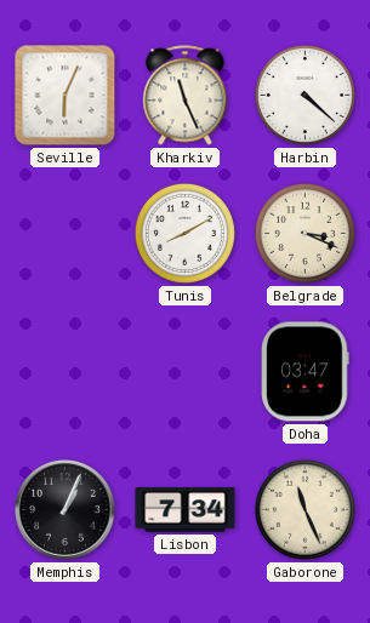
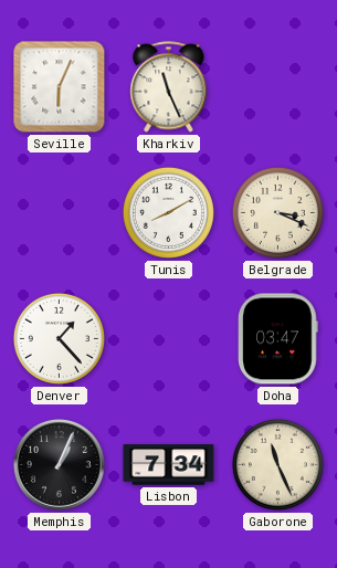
Harbin: 4:22 -> none (304, 95)
Denver: none -> 1:23 (59, 338)
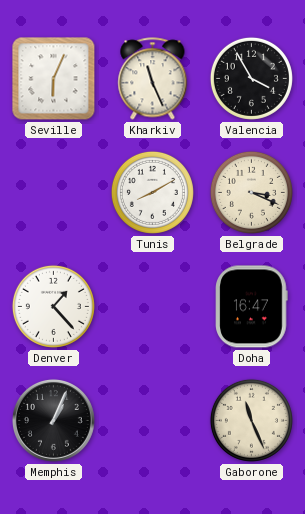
Valencia: none -> 3:55 (251, 78)
Doha: 03:47 -> 16:47 (252, 307)
Lisbon: 7:34 -> none (169, 465)
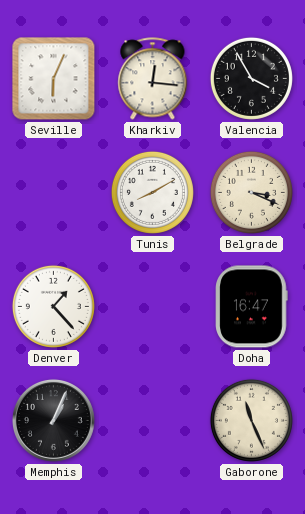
Kharkiv: 11:26 -> 12:16 (153, 79)
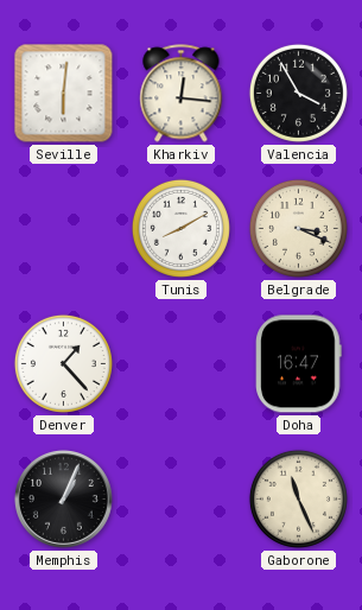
Seville: 6:04 -> 6:01 (64, 94)
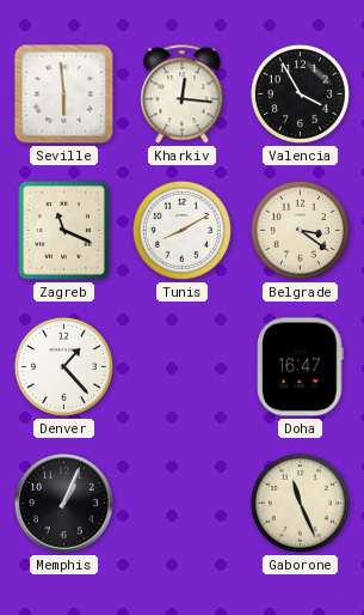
Seville: 6:01 -> 5:59 (64, 95)
Zagreb: none -> 11:19 (63, 230)
Belgrade: 3:19 -> 3:21 (300, 230)
